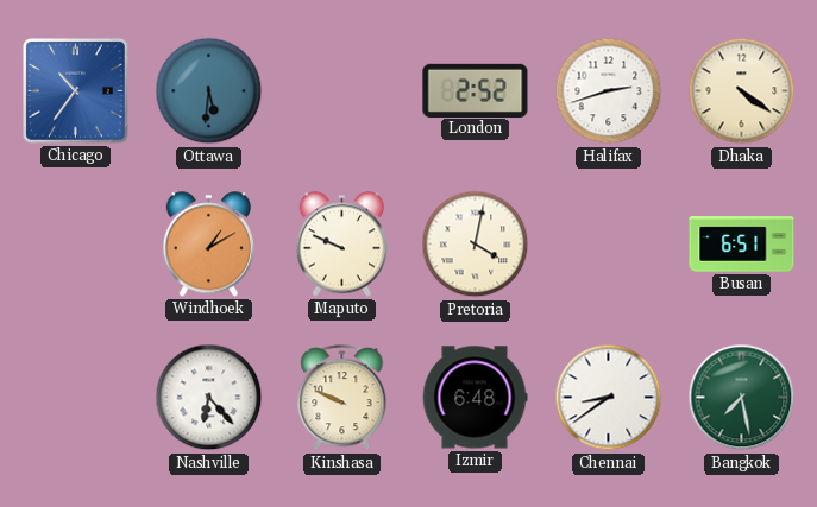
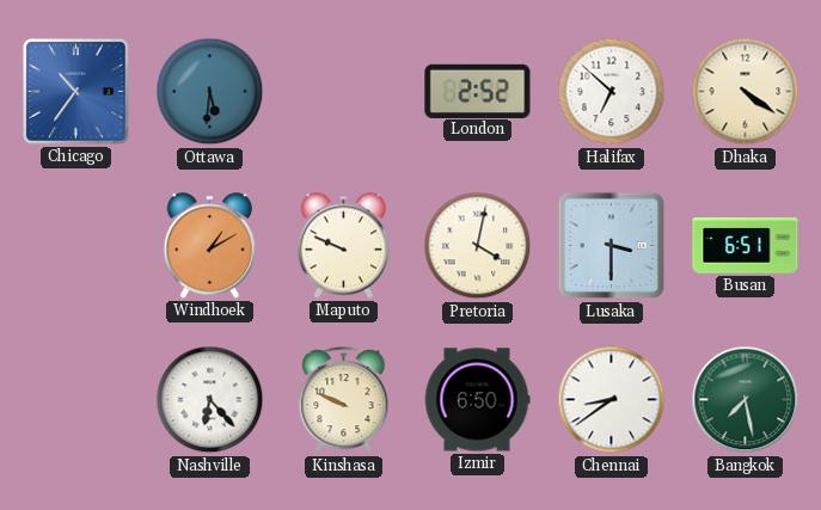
Halifax: 2:42 -> 6:52 (612, 92)
Lusaka: none -> 3:30 (612, 246)
Izmir: 6:48 -> 6:50 (477, 400)
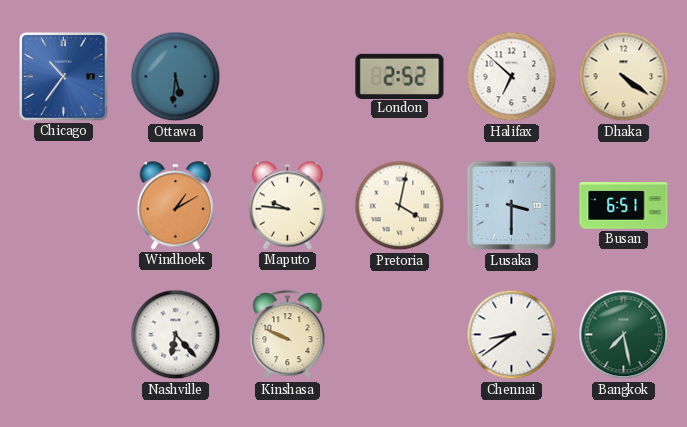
Maputo: 9:49 -> 9:46 (288, 206)
Izmir: 6:50 -> none (477, 400)
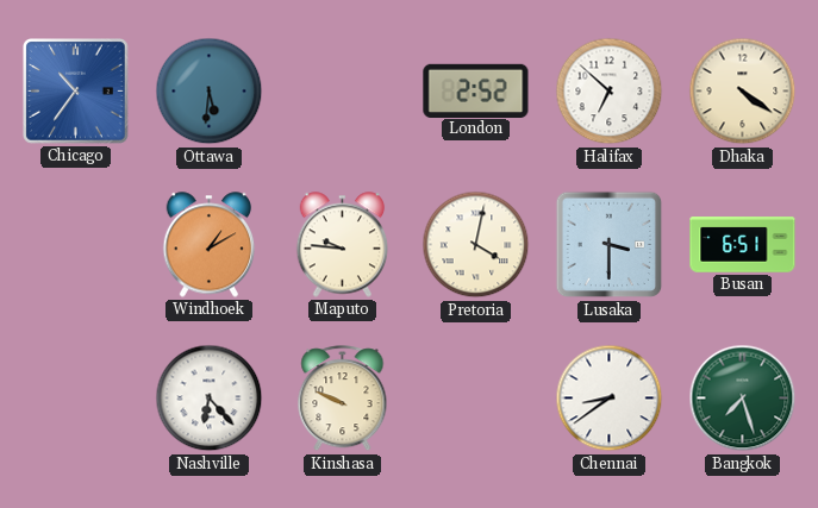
Bangkok: 7:28 -> 7:27 (743, 399)
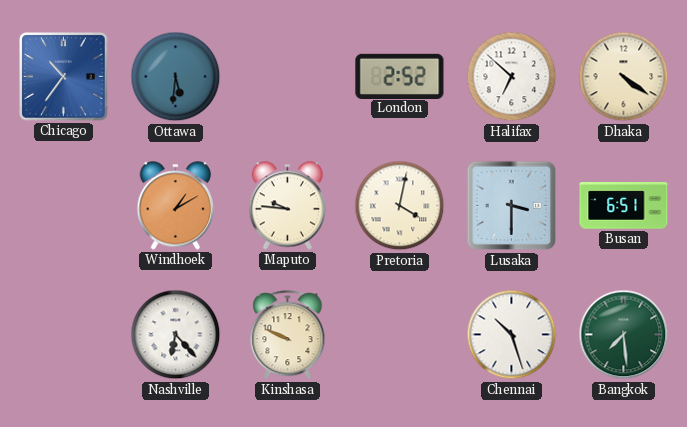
Chennai: 8:39 -> 10:27 (512, 335)
Bangkok: 7:27 -> 7:29 (624, 335)
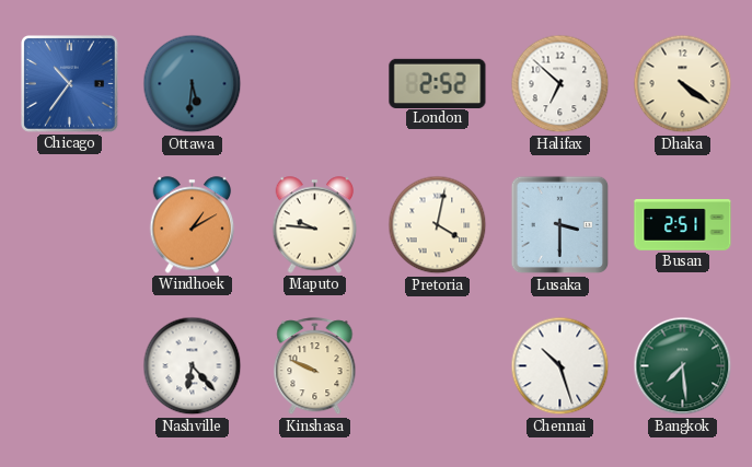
Busan: 6:51 -> 2:51 (683, 225)
